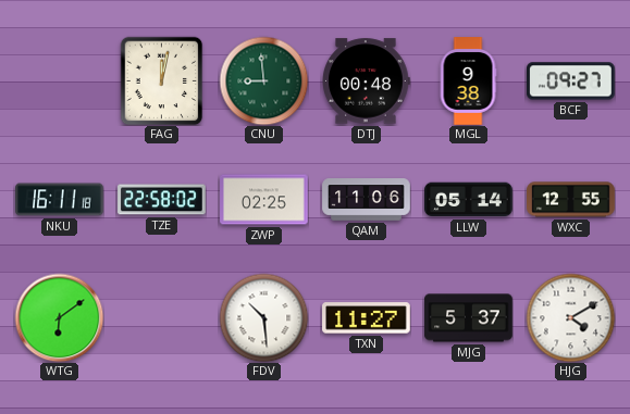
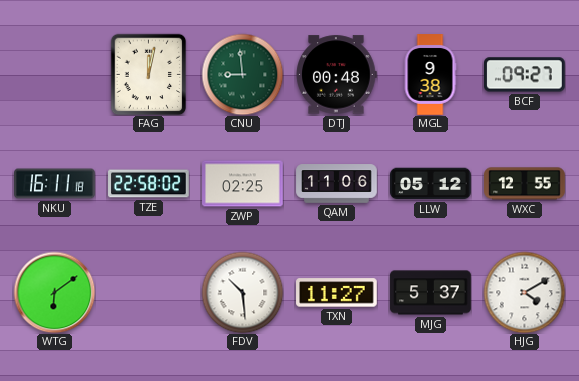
LLW: 05:14 -> 05:12 (431, 184)
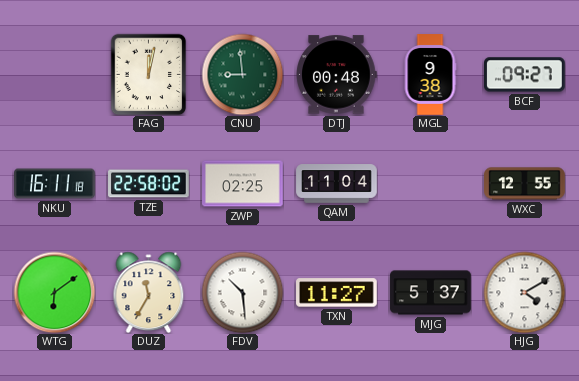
QAM: 11:06 -> 11:04 (337, 184)
LLW: 05:12 -> none (431, 184)
DUZ: none -> 11:35 (149, 292)
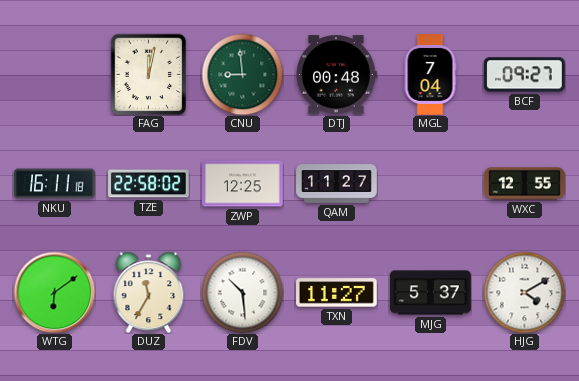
MGL: 9:38 -> 7:04 (430, 75)
ZWP: 02:25 -> 12:25 (243, 184)
QAM: 11:04 -> 11:27 (337, 184)
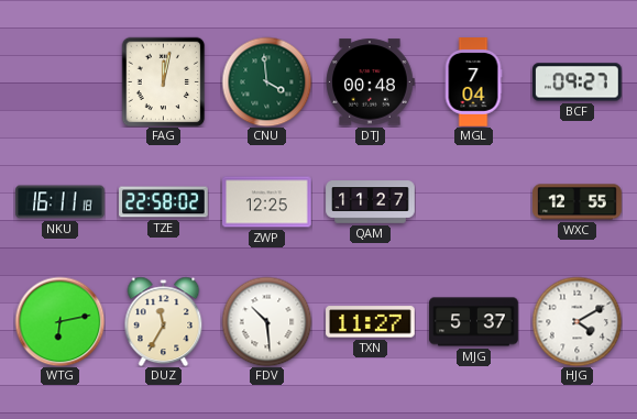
CNU: 8:59 -> 3:59 (266, 81)
WTG: 6:09 -> 6:13 (59, 321)
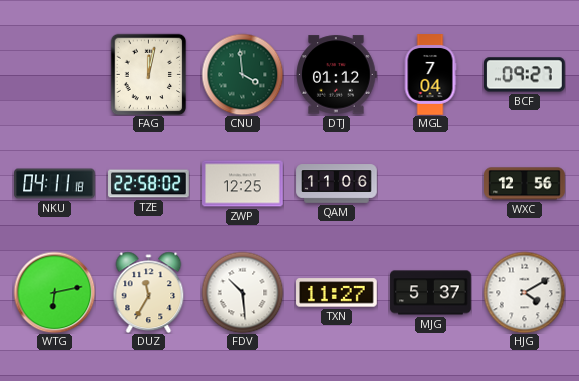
DTJ: 00:48 -> 01:12 (336, 75)
NKU: 16:11 -> 04:11 (55, 184)
QAM: 11:27 -> 11:06 (337, 184)
WXC: 12:55 -> 12:56 (525, 184)
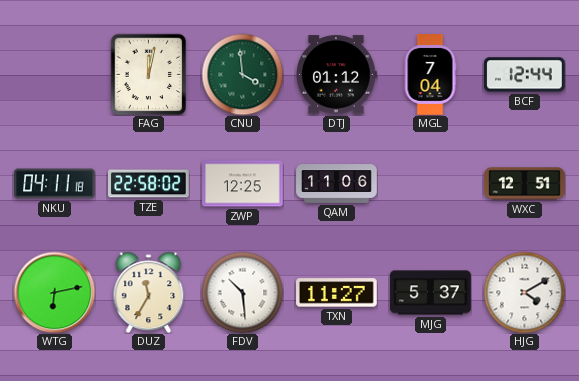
BCF: 09:27 -> 12:44 (525, 75)
WXC: 12:56 -> 12:51 (525, 184)
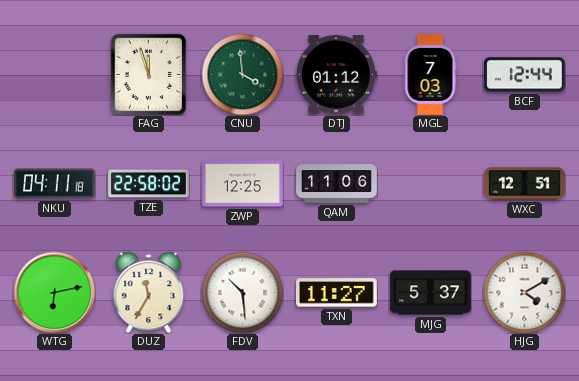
FAG: 12:02 -> 11:57 (149, 74)
MGL: 7:04 -> 7:03 (430, 75)
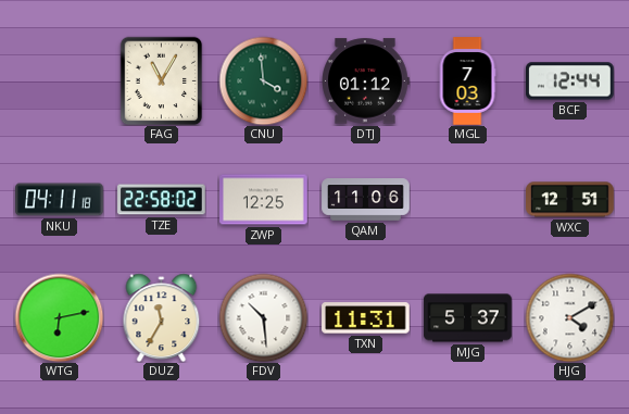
FAG: 11:57 -> 11:05 (162, 80)
TXN: 11:27 -> 11:31 (366, 318)
